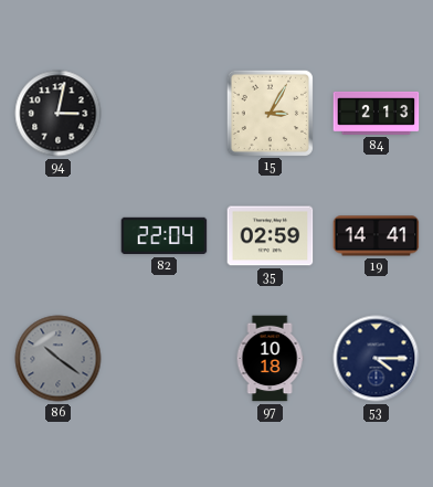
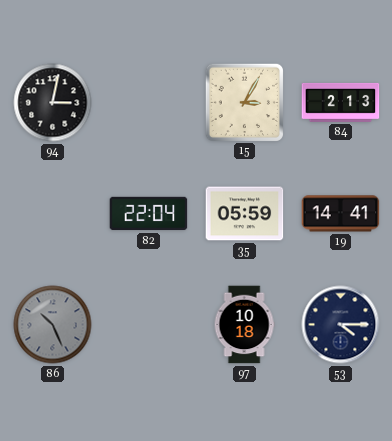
35: 02:59 -> 05:59 (245, 214)
86: 10:21 -> 10:26 (53, 325)
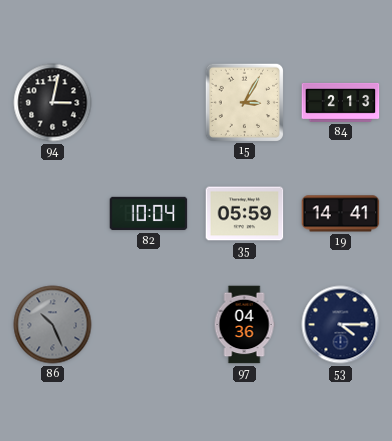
82: 22:04 -> 10:04 (149, 214)
97: 10:18 -> 04:36 (244, 325)
